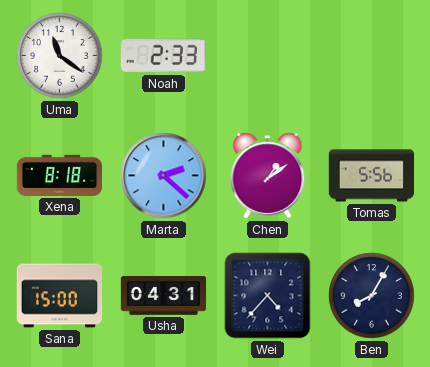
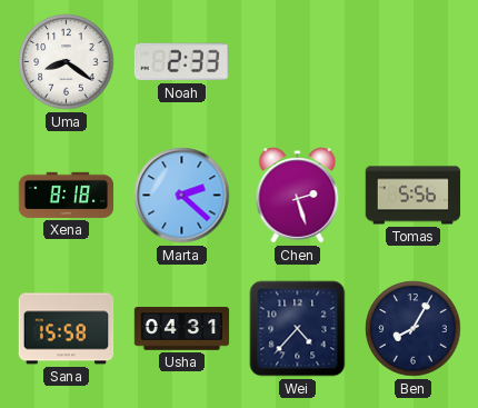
Uma: 11:21 -> 8:21 (67, 62)
Chen: 1:09 -> 2:27 (298, 196)
Sana: 15:00 -> 15:58 (67, 329)
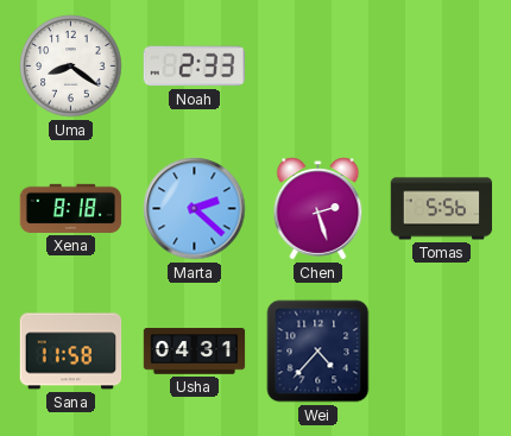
Sana: 15:58 -> 11:58 (71, 352)
Ben: 8:05 -> none (414, 329)
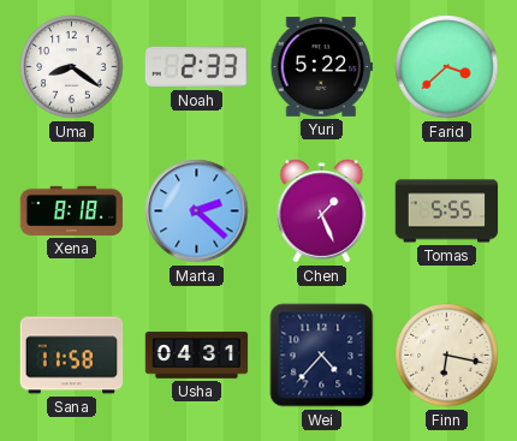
Yuri: none -> 5:22 (322, 66)
Farid: none -> 3:38 (447, 67)
Chen: 2:27 -> 1:26 (322, 211)
Tomas: 5:56 -> 5:55 (447, 211)
Finn: none -> 6:17 (447, 356)
